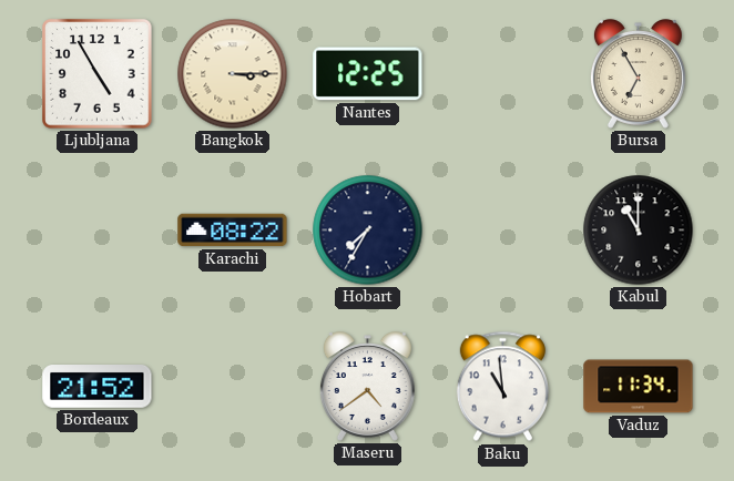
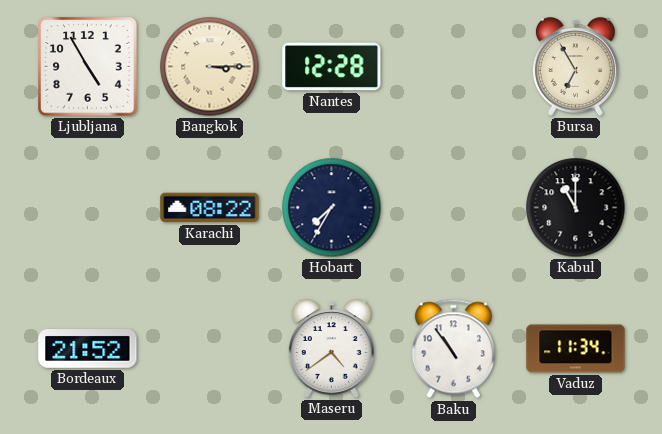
Nantes: 12:25 -> 12:28 (332, 67)
Baku: 10:59 -> 10:54 (453, 349)
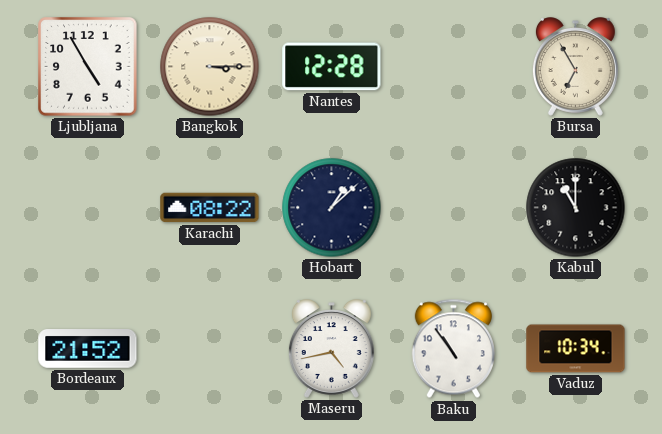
Hobart: 7:35 -> 1:08 (332, 208)
Maseru: 4:39 -> 4:43 (331, 349)
Vaduz: 11:34 -> 10:34 (576, 349)
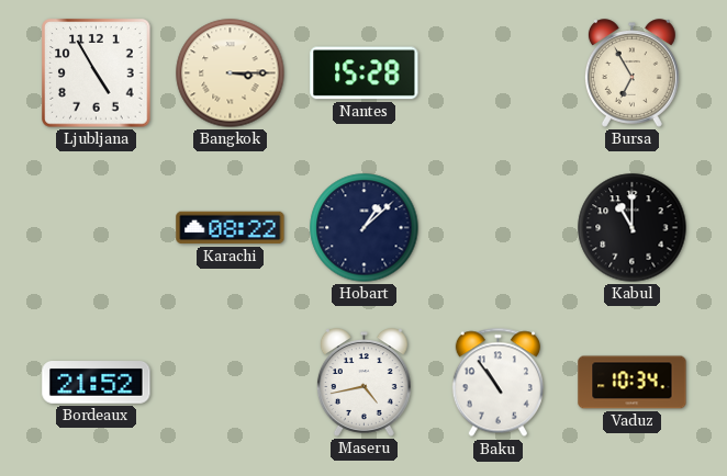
Nantes: 12:28 -> 15:28 (365, 73)
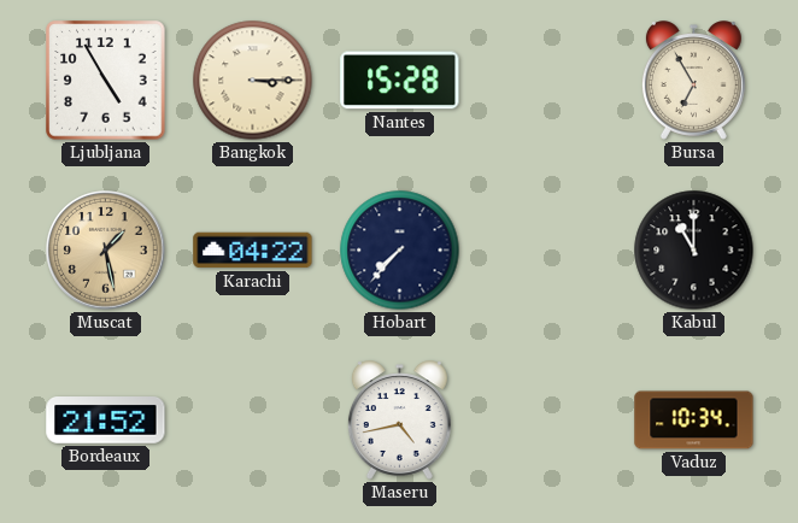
Muscat: none -> 1:28 (106, 251)
Karachi: 08:22 -> 04:22 (253, 251)
Hobart: 1:08 -> 7:37 (400, 251)
Baku: 10:54 -> none (497, 383)
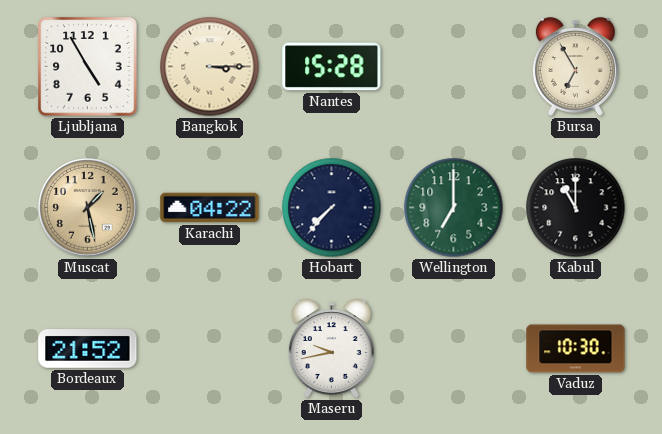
Wellington: none -> 7:00 (454, 208)
Maseru: 4:43 -> 9:43 (331, 349)
Vaduz: 10:34 -> 10:30 (576, 349)
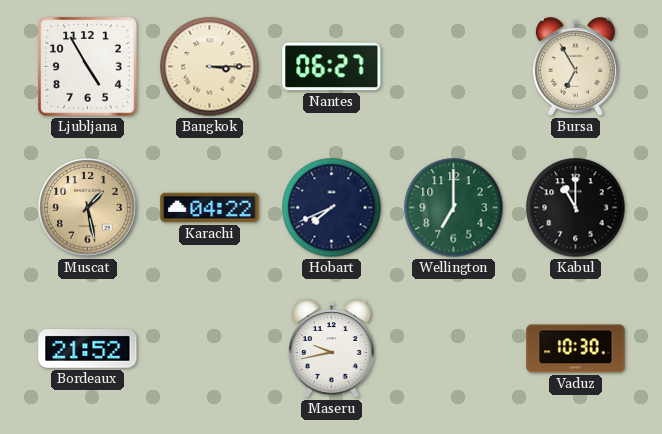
Nantes: 15:28 -> 06:27 (332, 67)
Hobart: 7:37 -> 7:41 (332, 208)
